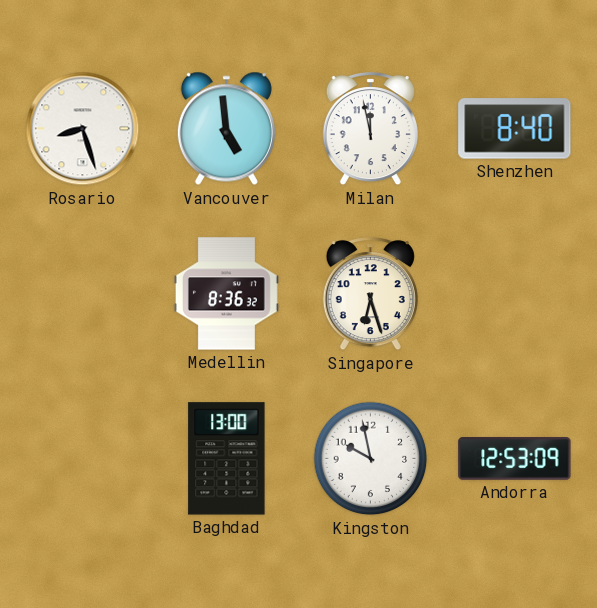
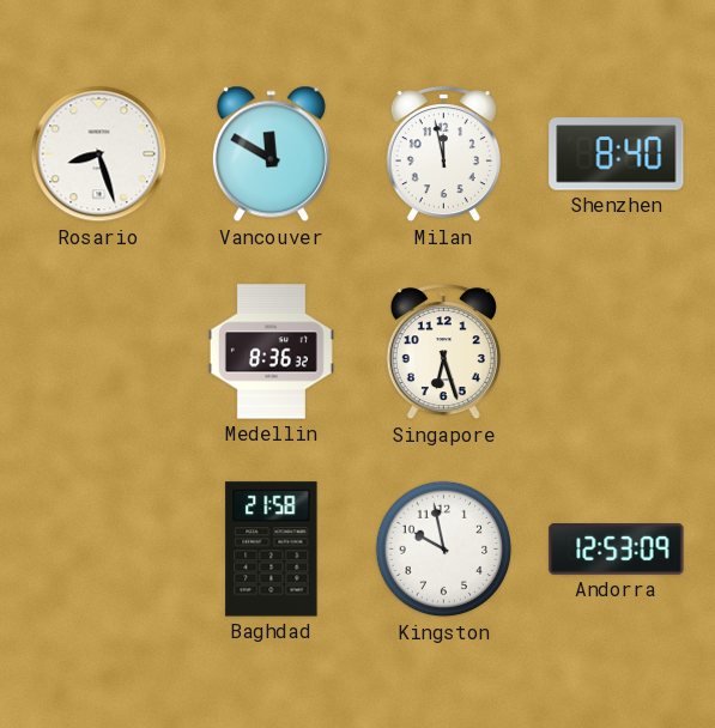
Vancouver: 4:59 -> 11:50 (271, 154)
Baghdad: 13:00 -> 21:58 (272, 550)
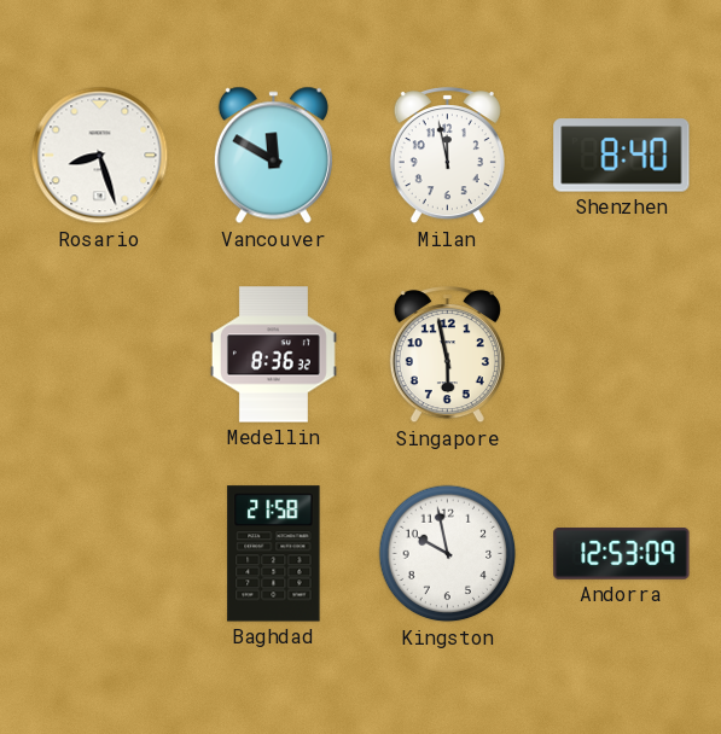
Singapore: 6:27 -> 5:58 (447, 356)
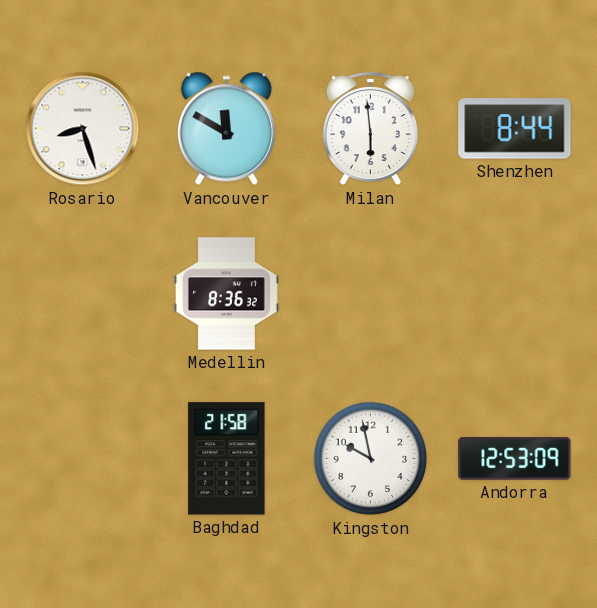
Milan: 11:58 -> 5:59 (370, 130)
Shenzhen: 8:40 -> 8:44 (515, 129)
Singapore: 5:58 -> none (447, 356)
